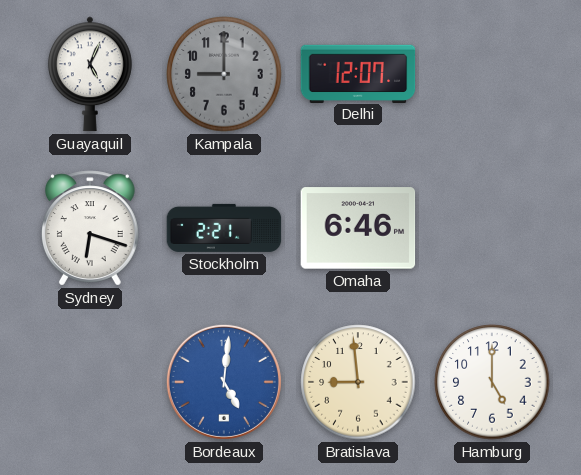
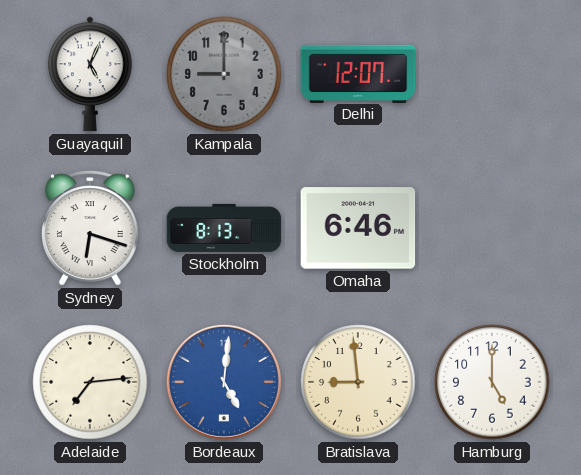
Stockholm: 2:21 -> 8:13 (224, 228)
Adelaide: none -> 7:14 (90, 382)
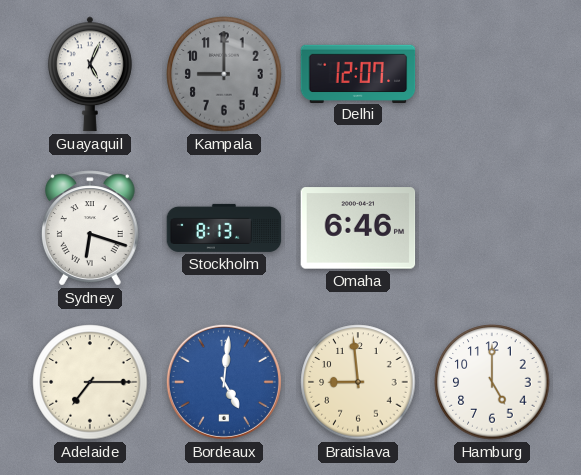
Adelaide: 7:14 -> 7:15 (90, 382)
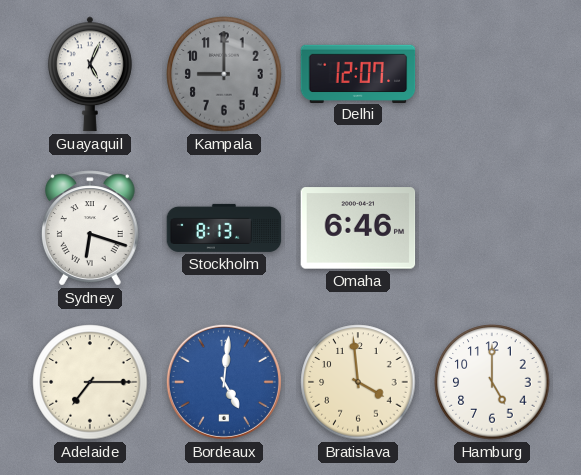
Bratislava: 8:59 -> 3:59 (358, 382)
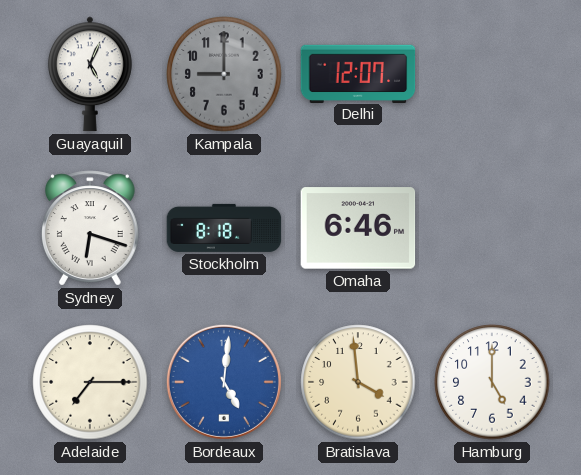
Stockholm: 8:13 -> 8:18 (224, 228)
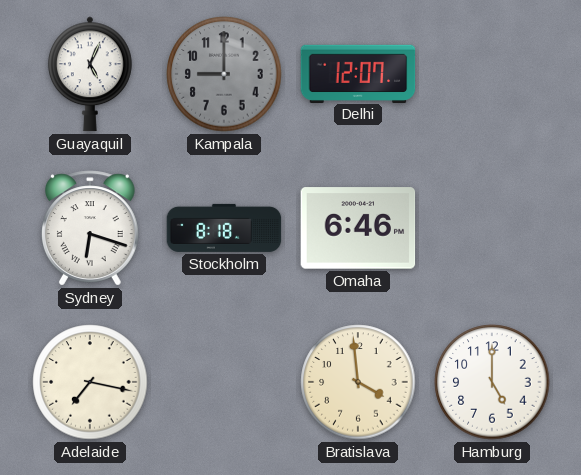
Adelaide: 7:15 -> 7:17 (90, 382)
Bordeaux: 5:01 -> none (224, 382)
